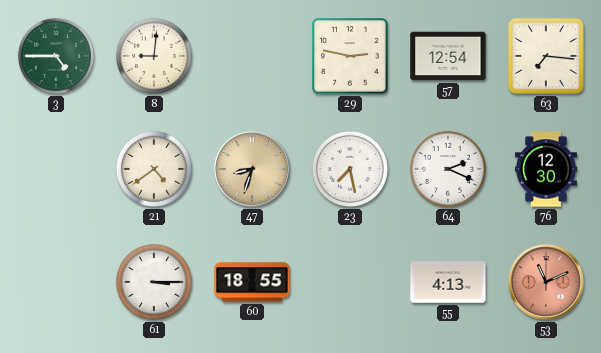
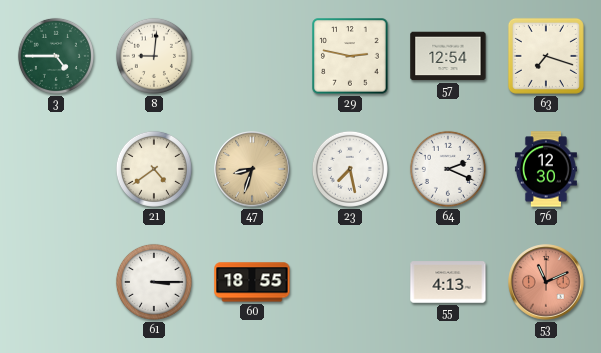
63: 7:16 -> 7:18 (546, 56)
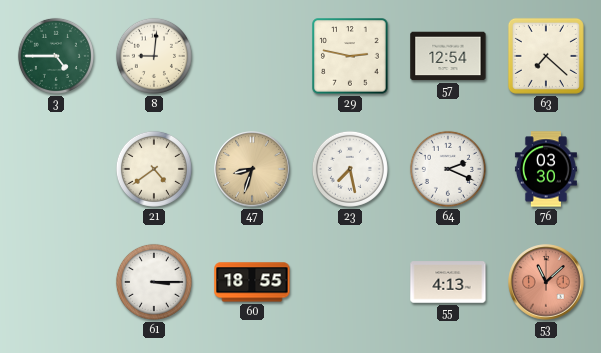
63: 7:18 -> 7:22 (546, 56)
76: 12:30 -> 03:30 (546, 169)
53: 11:11 -> 11:08 (546, 282)
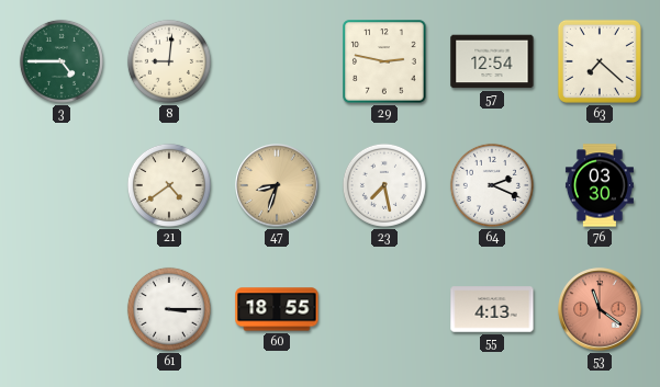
53: 11:08 -> 11:21 (600, 309)
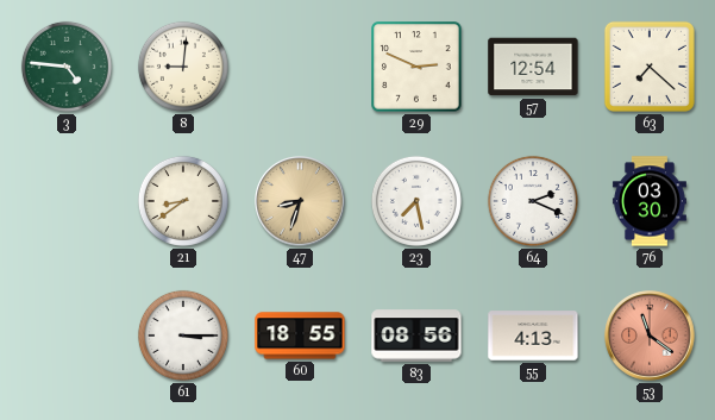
3: 4:45 -> 4:46 (67, 67)
29: 2:47 -> 2:49 (416, 67)
21: 4:39 -> 8:39 (183, 201)
83: none -> 08:56 (416, 336)
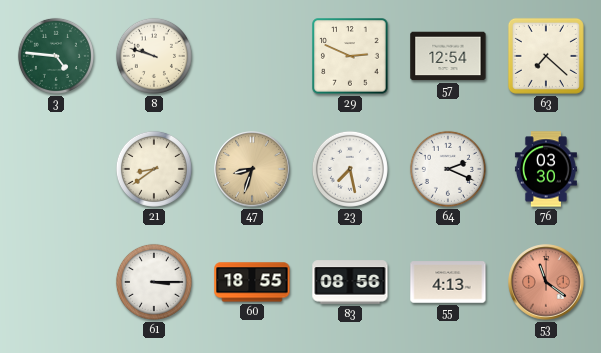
8: 9:01 -> 9:48 (154, 56)
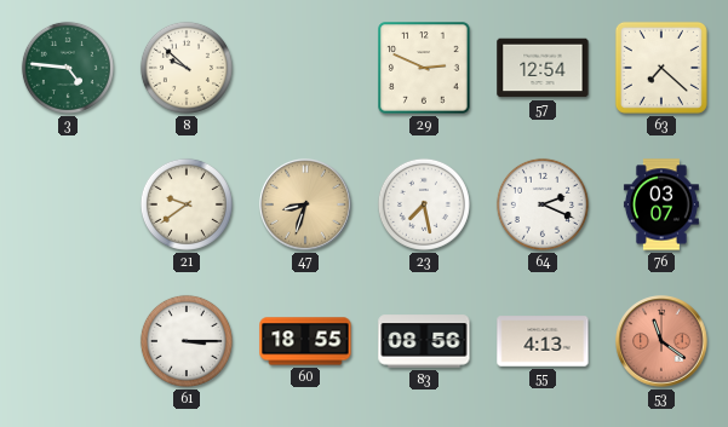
8: 9:48 -> 9:52 (187, 68)
21: 8:39 -> 9:39 (187, 204)
76: 03:30 -> 03:07 (661, 204)
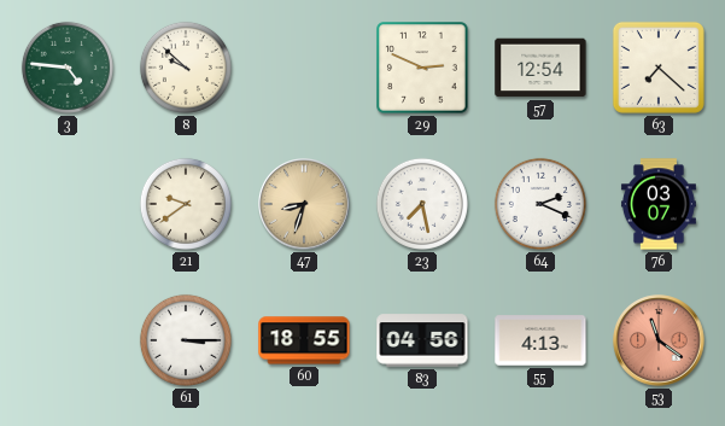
83: 08:56 -> 04:56 (422, 340)
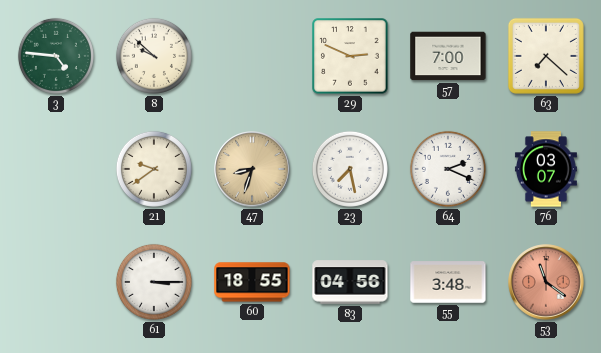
57: 12:54 -> 7:00 (448, 56)
55: 4:13 -> 3:48 (448, 282)
